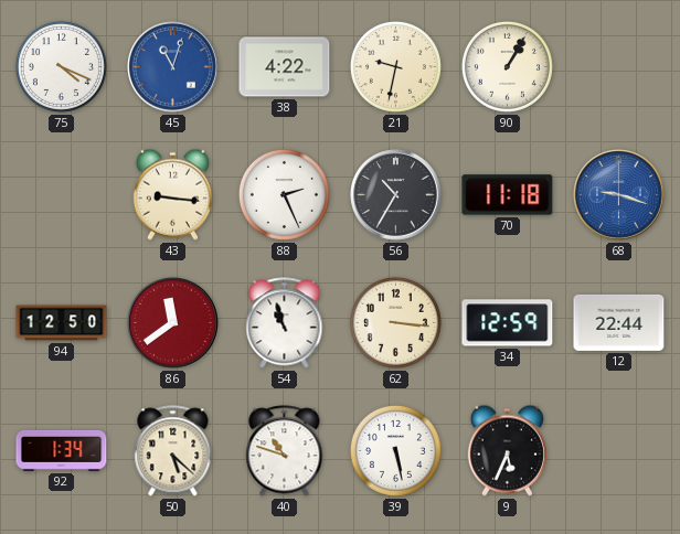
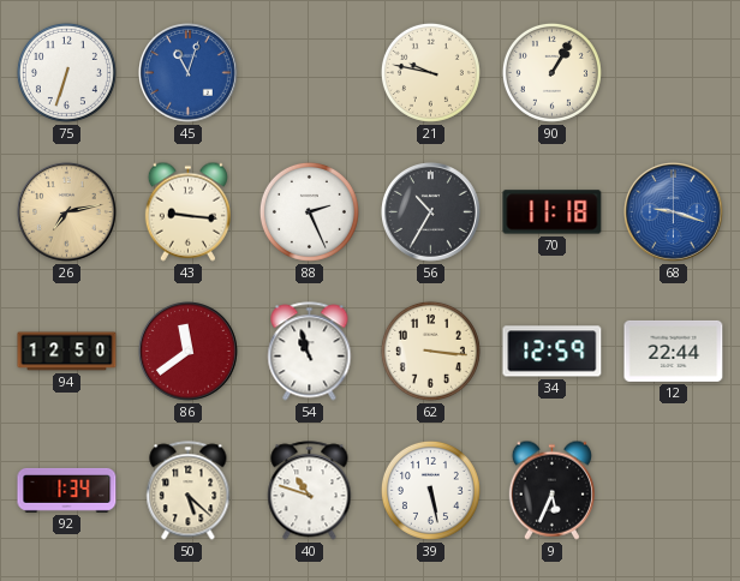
75: 4:19 -> 6:33 (66, 72)
38: 4:22 -> none (285, 67)
21: 9:32 -> 9:47 (430, 72)
26: none -> 7:13 (67, 212)
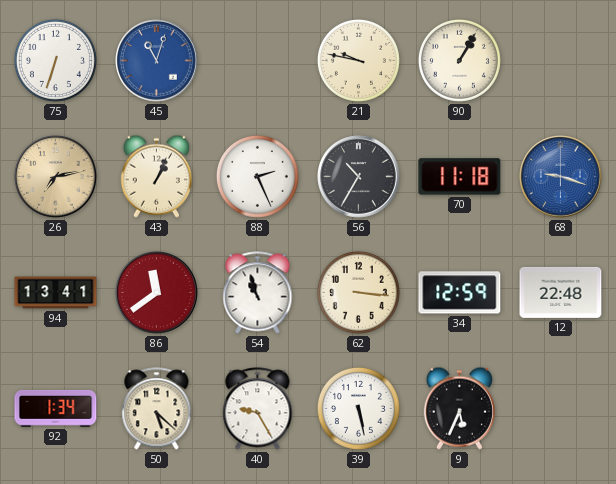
43: 9:16 -> 1:04 (156, 176)
94: 12:50 -> 13:41 (56, 293)
12: 22:44 -> 22:48 (561, 292)
40: 10:48 -> 9:25 (258, 409)
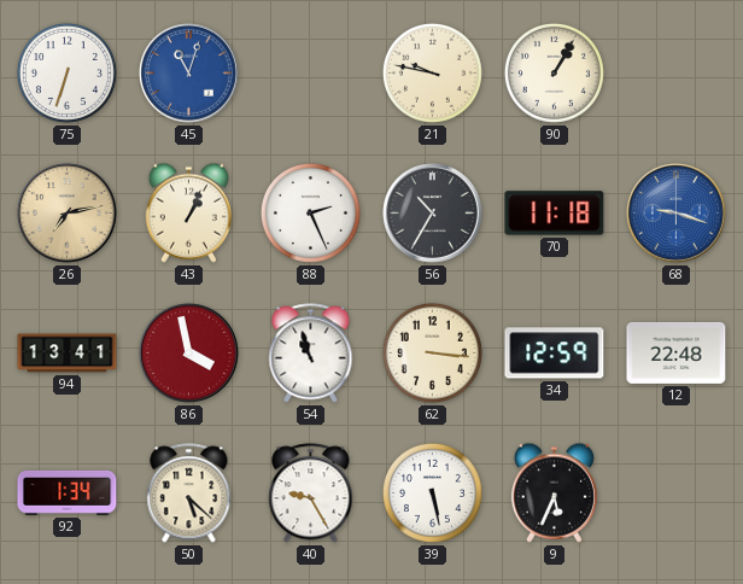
86: 11:39 -> 3:58 (189, 354)
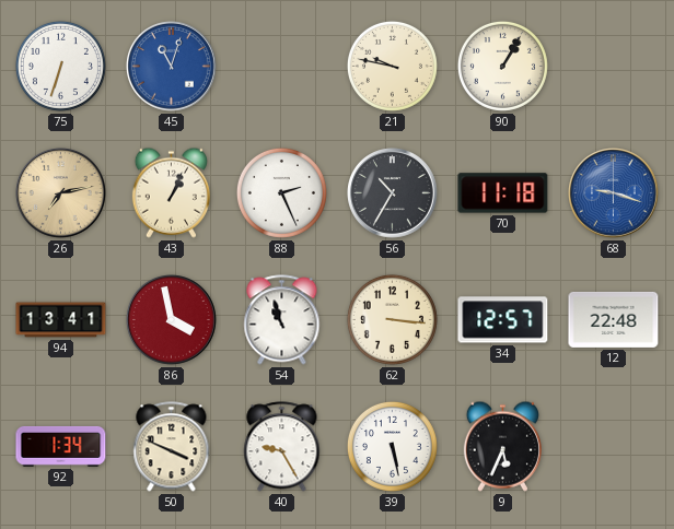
34: 12:59 -> 12:57 (503, 320)
50: 5:22 -> 3:49 (172, 447)
